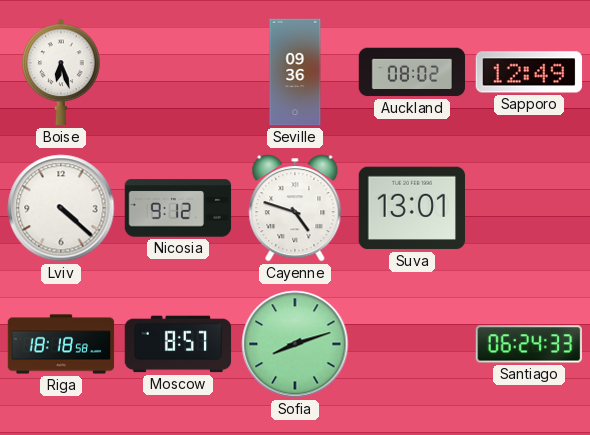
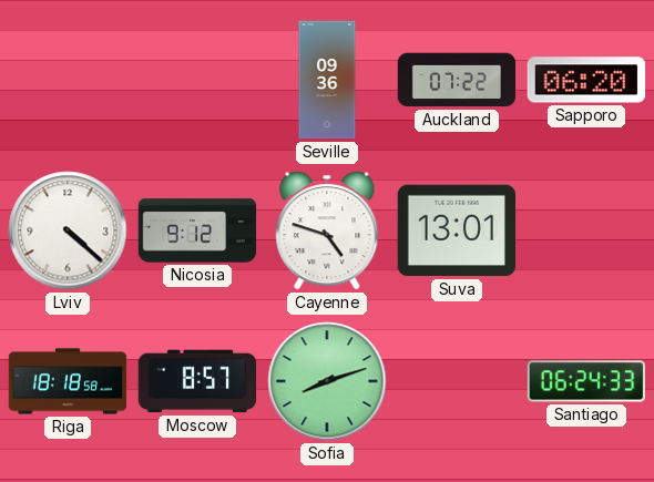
Boise: 6:27 -> none (61, 72)
Auckland: 08:02 -> 07:22 (457, 80)
Sapporo: 12:49 -> 06:20 (586, 80)
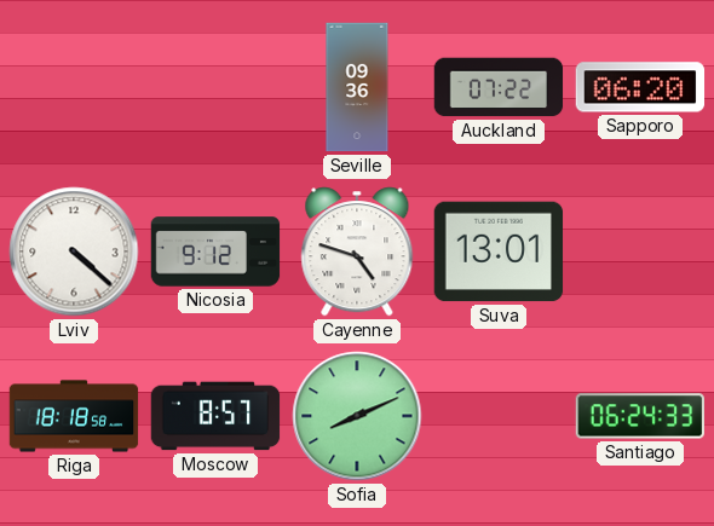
Sofia: 8:12 -> 8:11 (357, 416)
